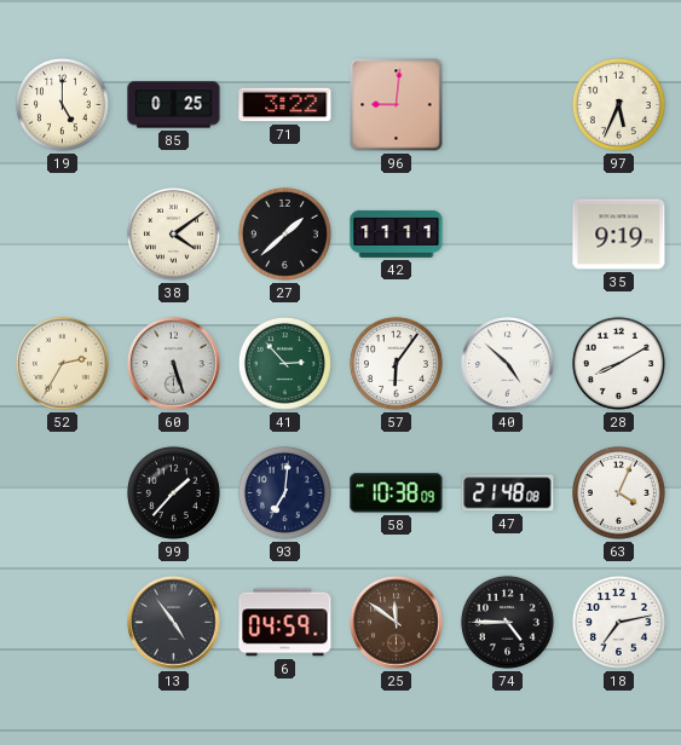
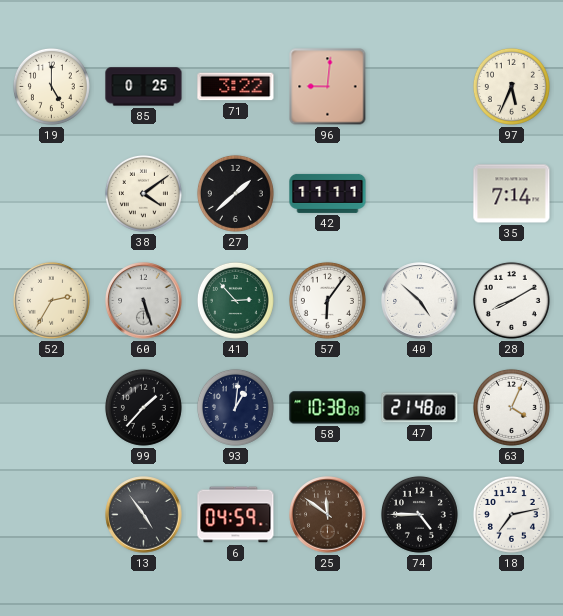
35: 9:19 -> 7:14 (512, 194)
93: 7:01 -> 1:01 (235, 407)
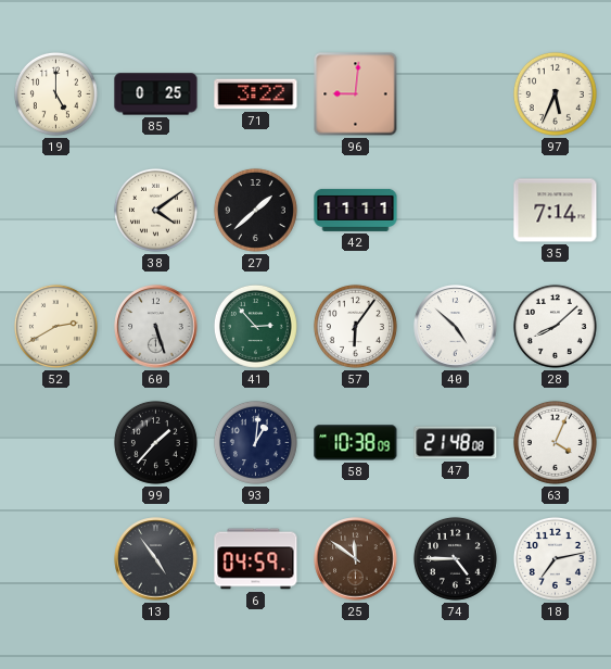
52: 2:35 -> 2:40 (55, 326)
28: 8:10 -> 8:08 (555, 326)
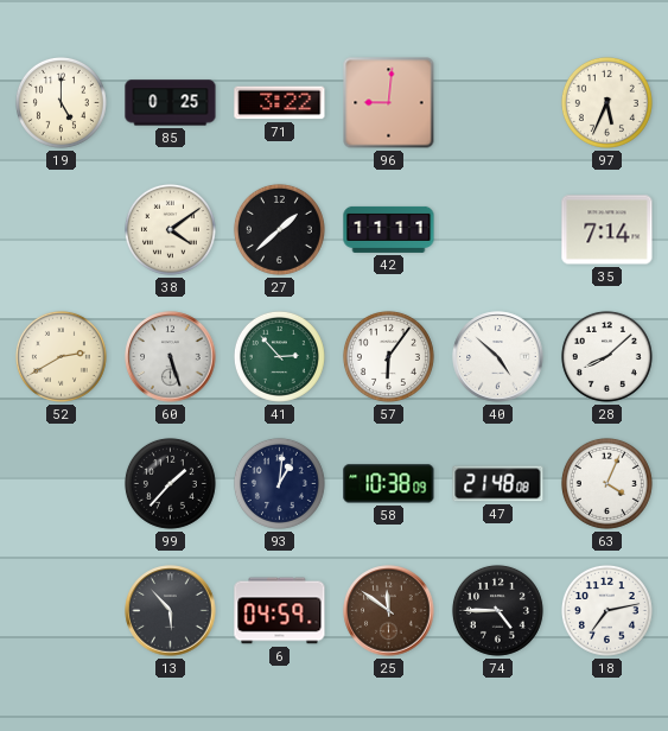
13: 4:54 -> 5:53 (171, 611)
